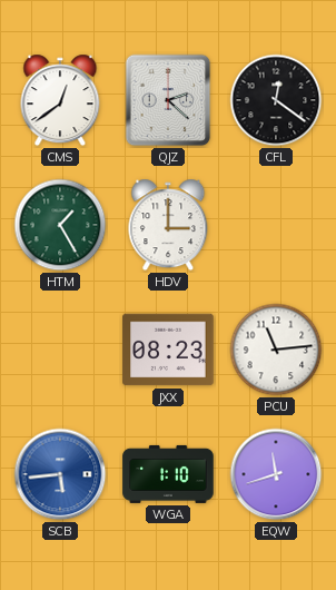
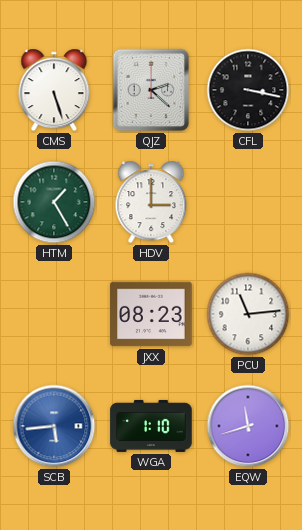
CMS: 12:39 -> 5:27 (54, 90)
CFL: 12:21 -> 3:17 (248, 90)
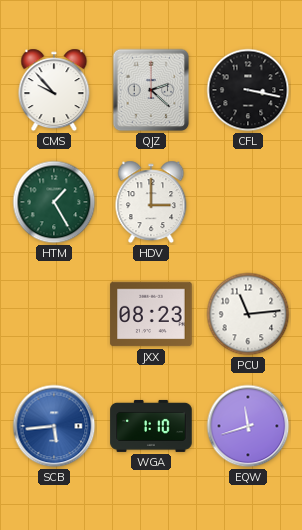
CMS: 5:27 -> 9:53 (54, 90)
